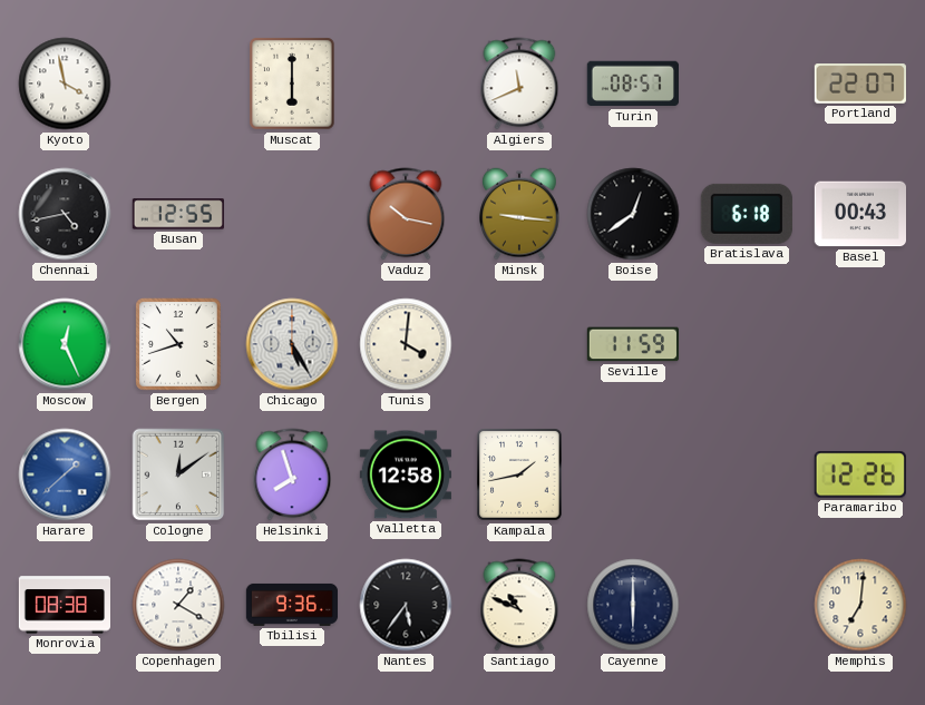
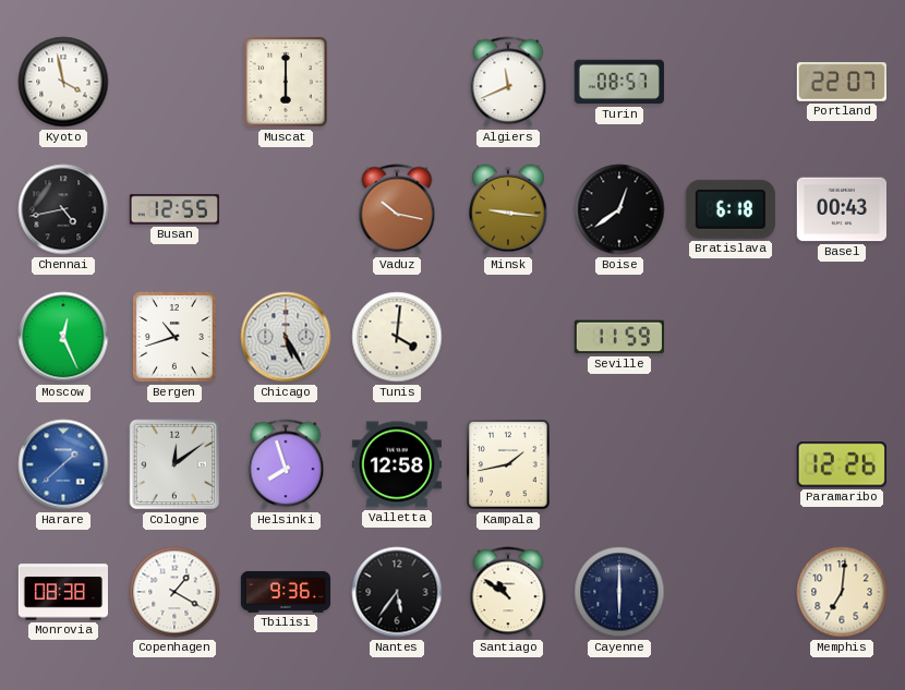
Santiago: 10:49 -> 10:51 (508, 592)
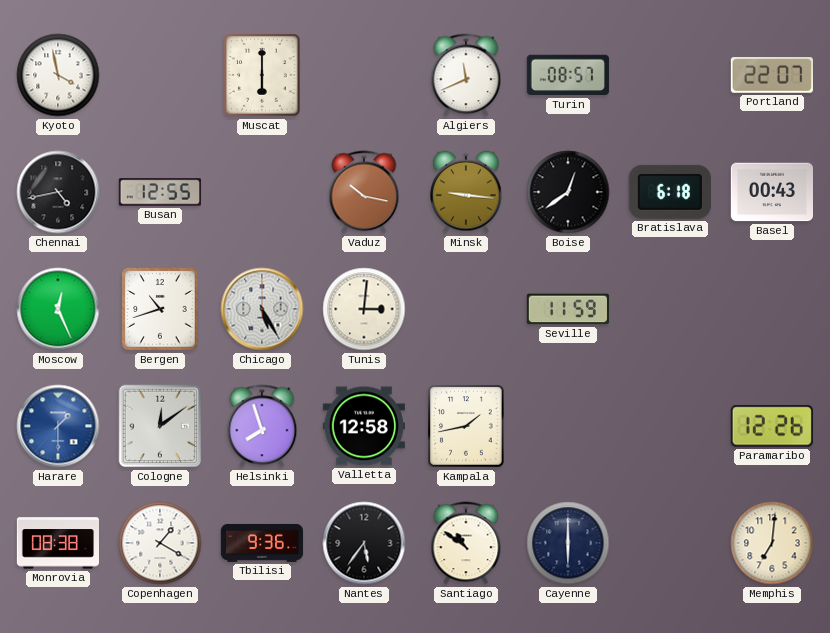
Tunis: 4:01 -> 3:01 (364, 309)
Harare: 1:38 -> 1:30 (58, 426)
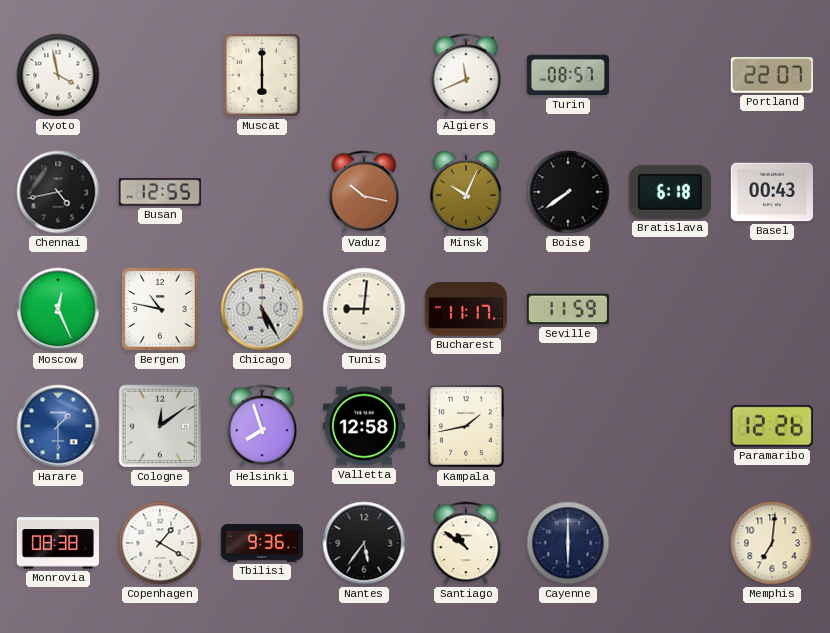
Minsk: 9:16 -> 10:04 (466, 192)
Boise: 12:39 -> 7:39 (568, 192)
Bergen: 10:42 -> 10:47 (160, 309)
Tunis: 3:01 -> 9:01 (364, 309)
Bucharest: none -> 11:17 (465, 309)
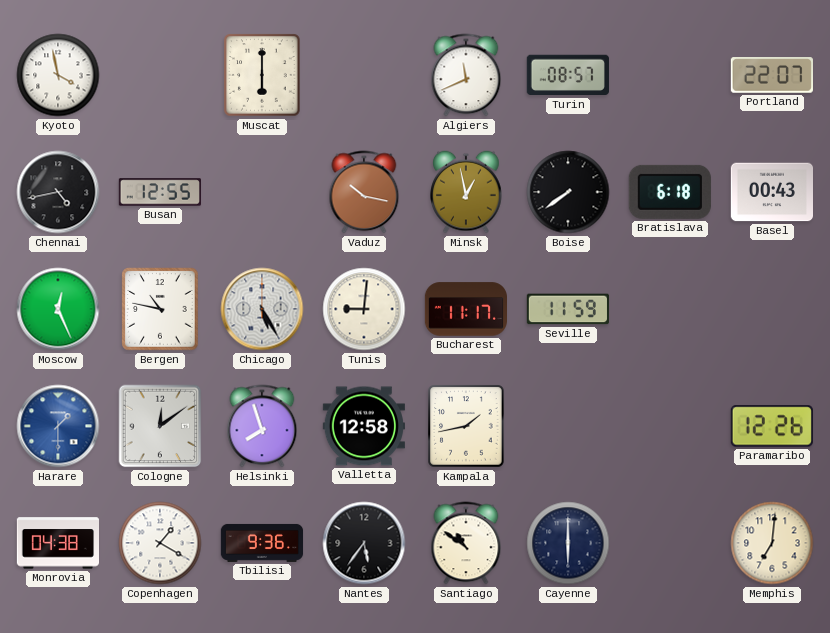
Minsk: 10:04 -> 12:58 (466, 192)
Monrovia: 08:38 -> 04:38 (57, 543)
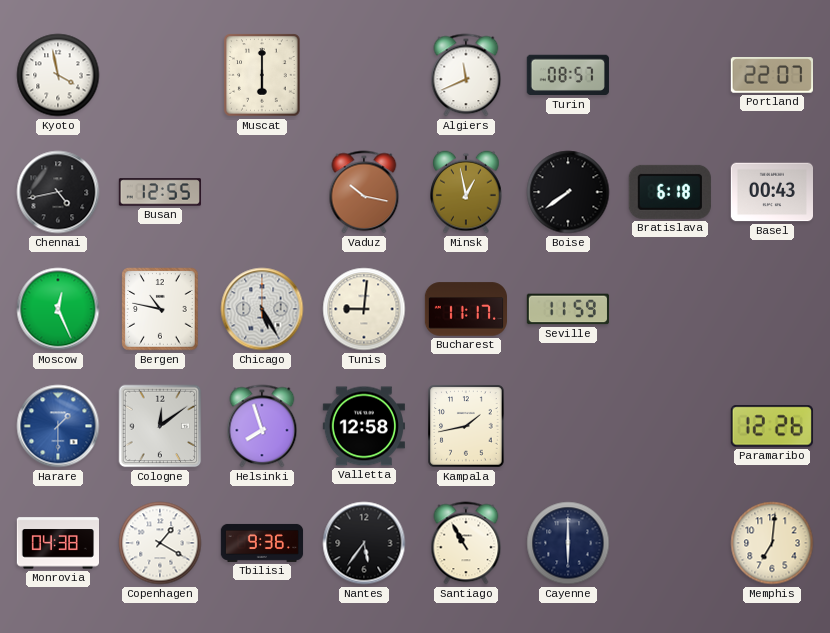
Santiago: 10:51 -> 10:55 (466, 543)
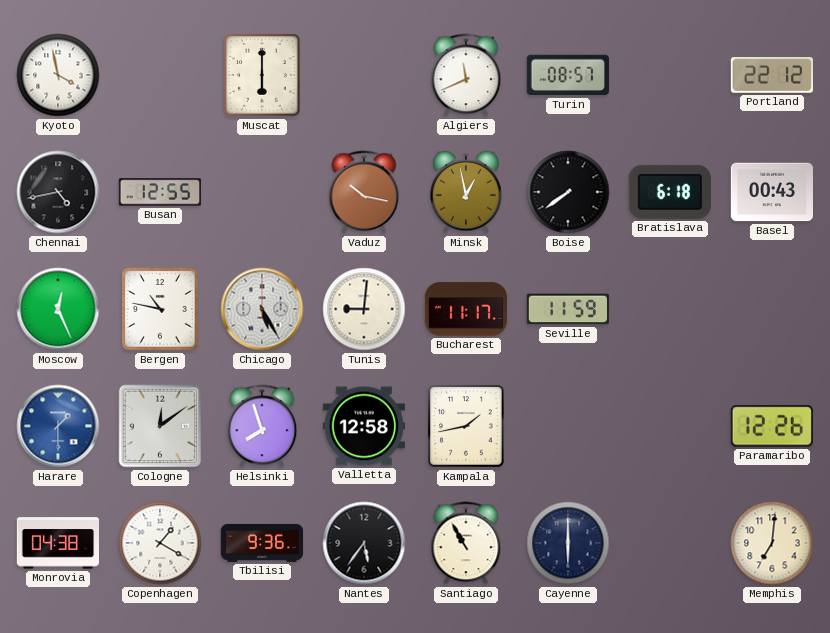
Portland: 22:07 -> 22:12 (772, 75)
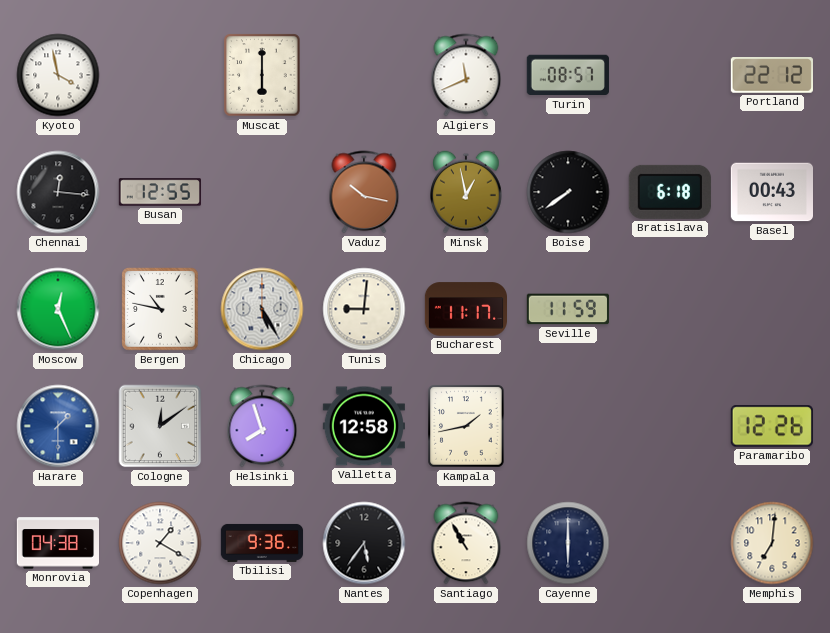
Chennai: 4:43 -> 12:16 (58, 192)
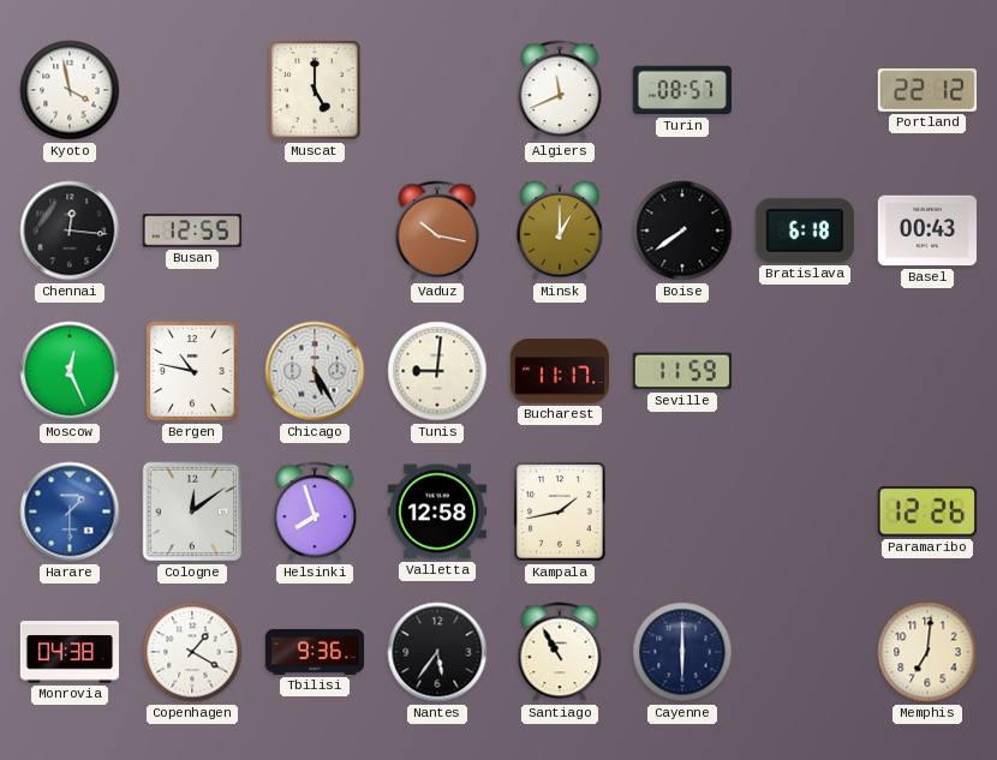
Muscat: 6:00 -> 5:00 (315, 90)
Minsk: 12:58 -> 1:00 (560, 231)
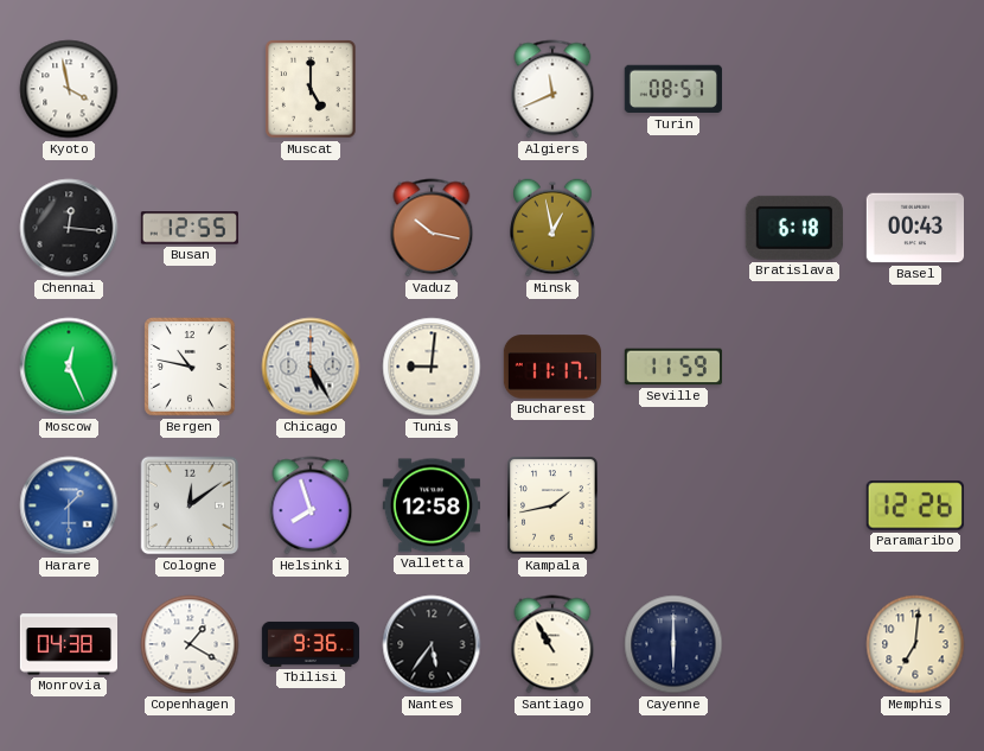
Portland: 22:12 -> none (927, 90)
Minsk: 1:00 -> 12:58 (552, 228)
Boise: 7:39 -> none (682, 231)
